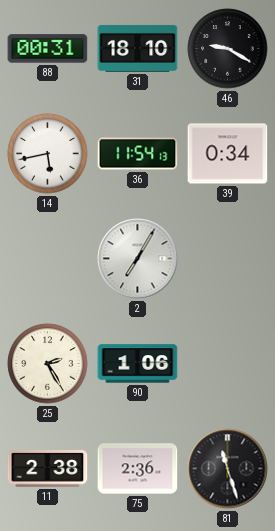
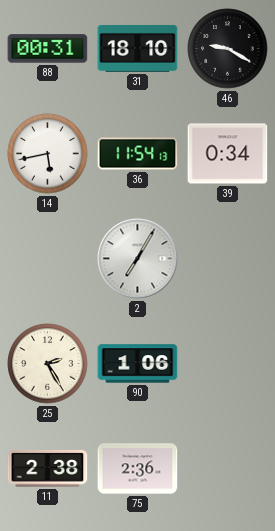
81: 11:27 -> none (228, 469)
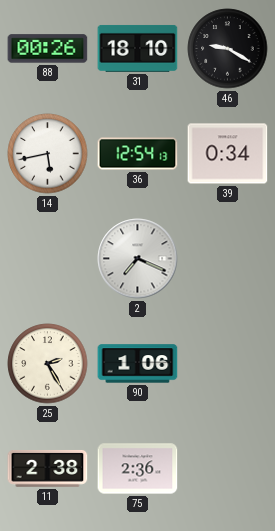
88: 00:31 -> 00:26 (48, 49)
36: 11:54 -> 12:54 (138, 154)
2: 7:05 -> 7:19 (138, 259)
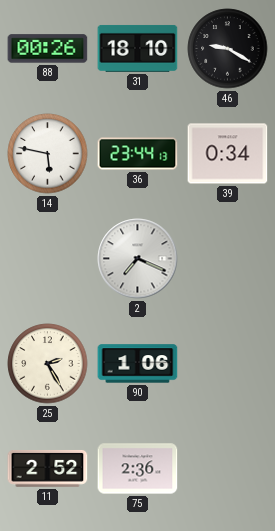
14: 5:43 -> 5:47 (48, 154)
36: 12:54 -> 23:44 (138, 154)
11: 2:38 -> 2:52 (48, 468)
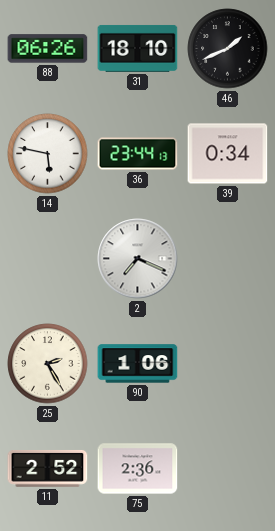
88: 00:26 -> 06:26 (48, 49)
46: 9:20 -> 1:41 (228, 49)
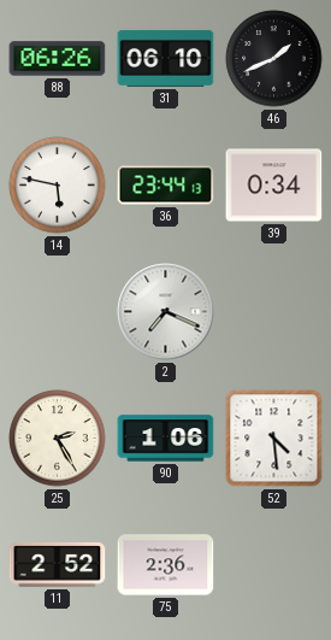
31: 18:10 -> 06:10 (166, 58)
52: none -> 4:29 (274, 439)
